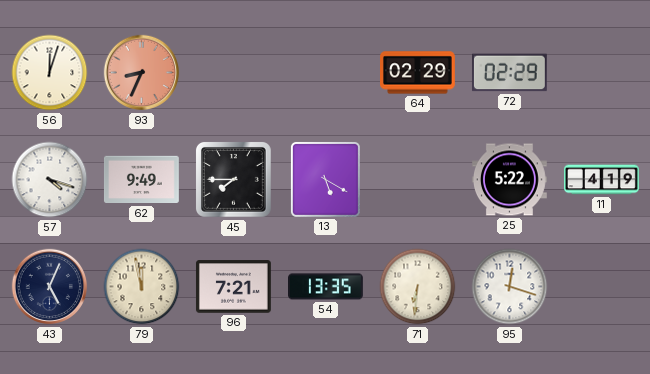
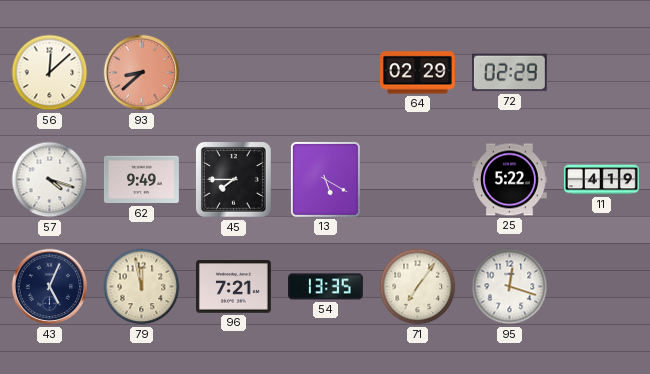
56: 12:03 -> 12:08 (50, 73)
93: 8:34 -> 8:38 (142, 73)
71: 6:31 -> 7:06 (418, 287)
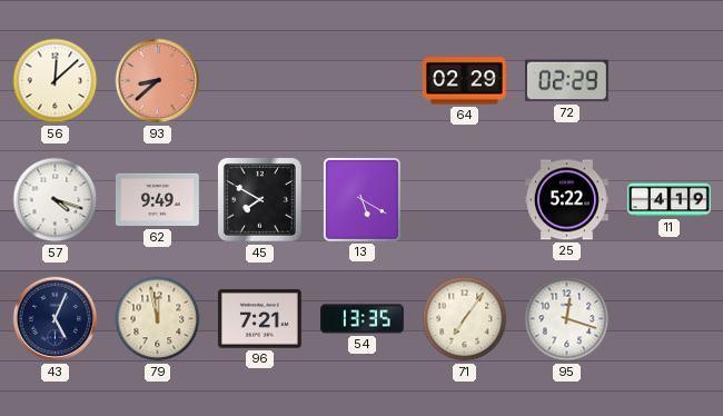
45: 7:45 -> 7:50 (260, 200)
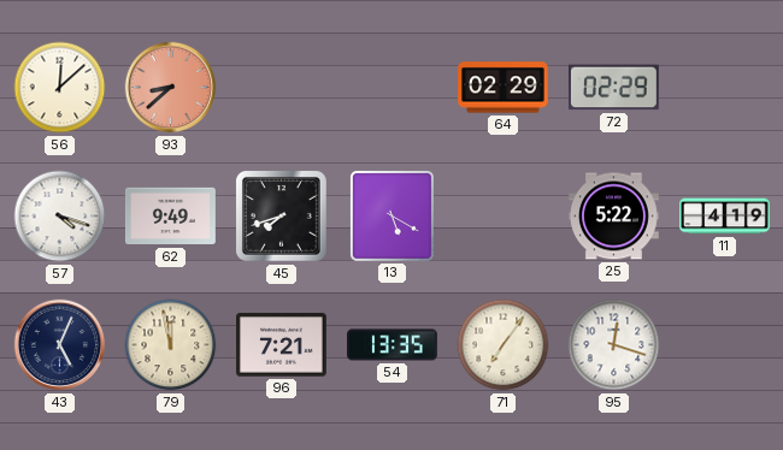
45: 7:50 -> 7:42 (282, 217)
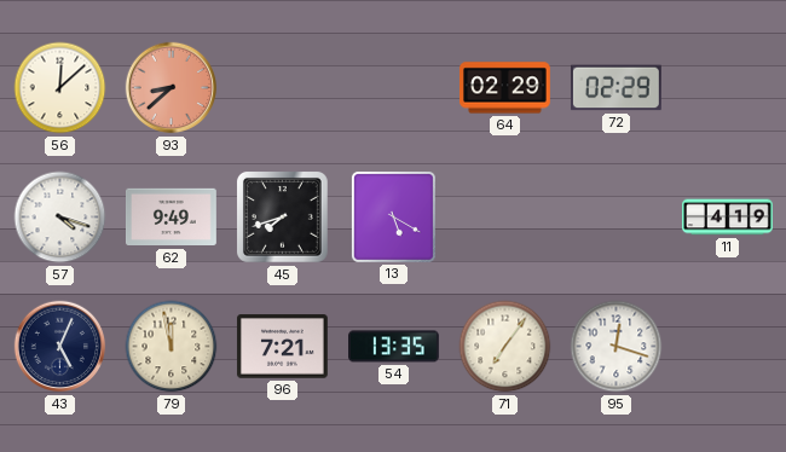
25: 5:22 -> none (613, 217)
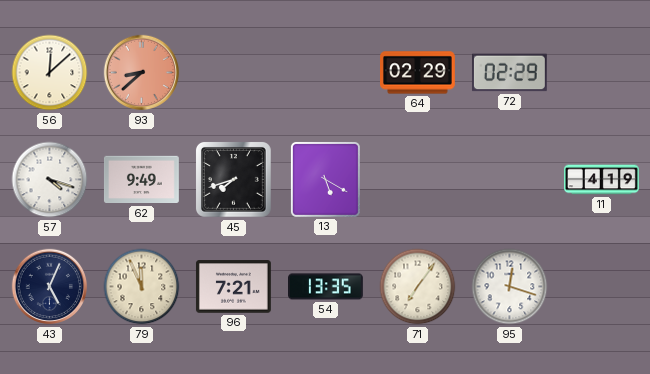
79: 11:58 -> 11:56 (142, 287)
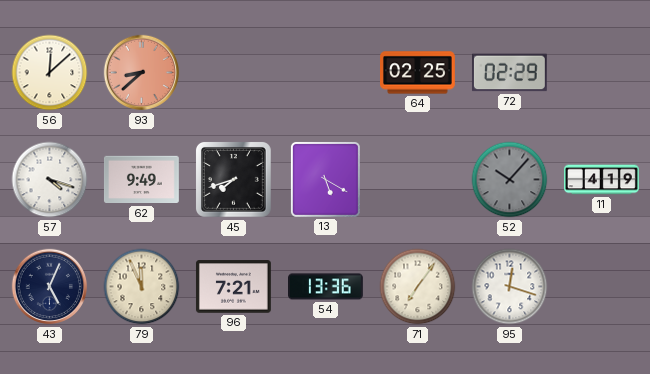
64: 02:29 -> 02:25 (418, 73)
52: none -> 10:07 (510, 180)
54: 13:35 -> 13:36 (326, 287)
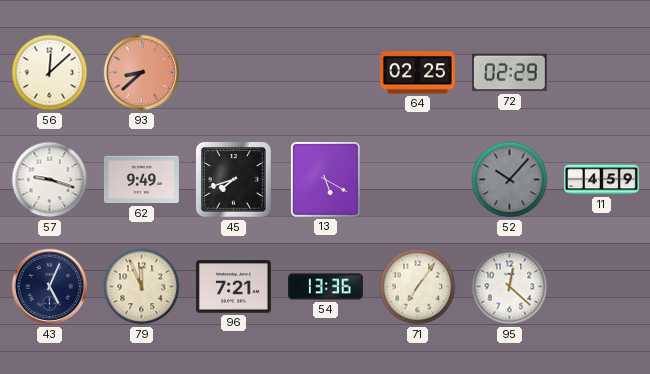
57: 4:18 -> 9:18 (50, 180)
11: 4:19 -> 4:59 (602, 180)
95: 12:18 -> 12:22 (510, 287)
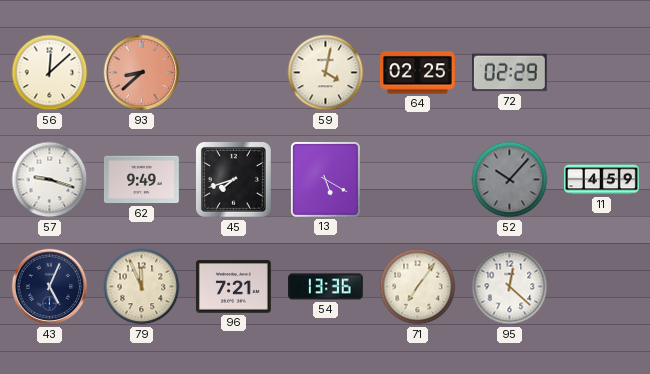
59: none -> 4:02 (326, 73)
